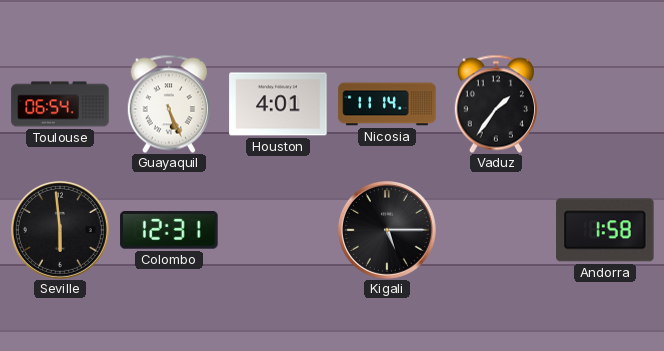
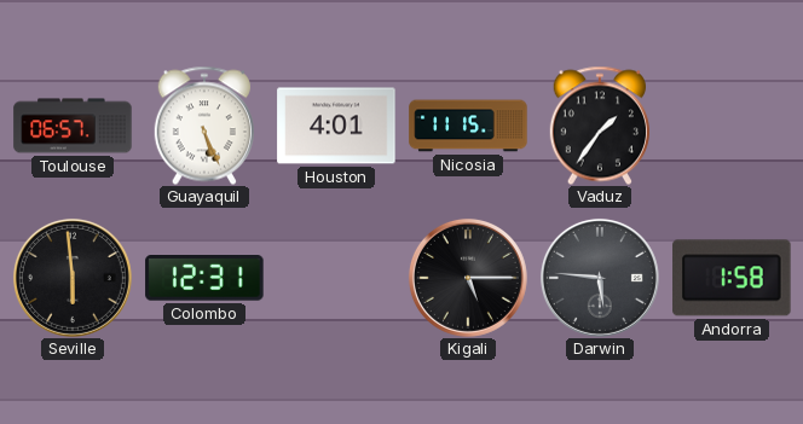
Toulouse: 06:54 -> 06:57 (73, 126)
Nicosia: 11:14 -> 11:15 (468, 126)
Darwin: none -> 5:46 (600, 278)
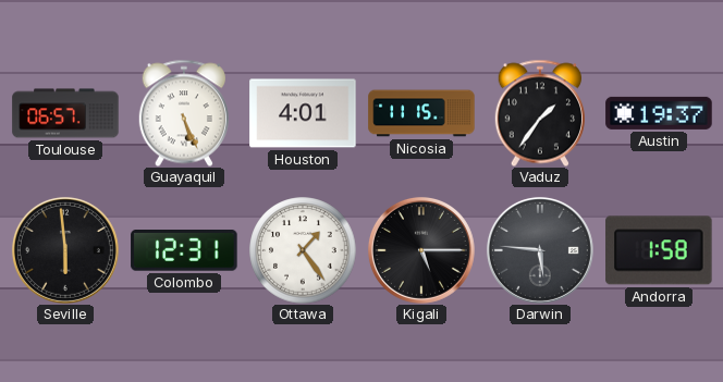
Austin: none -> 19:37 (659, 113)
Ottawa: none -> 1:24 (303, 250)
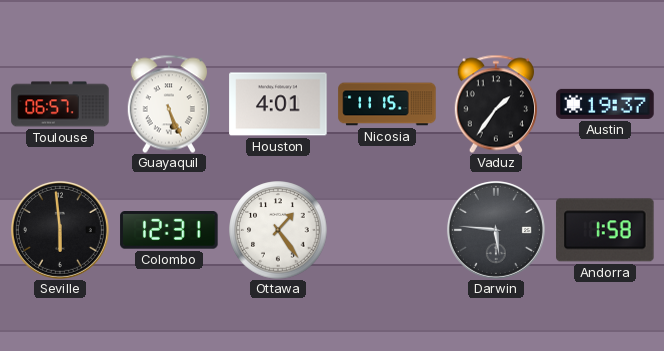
Kigali: 5:15 -> none (421, 250)
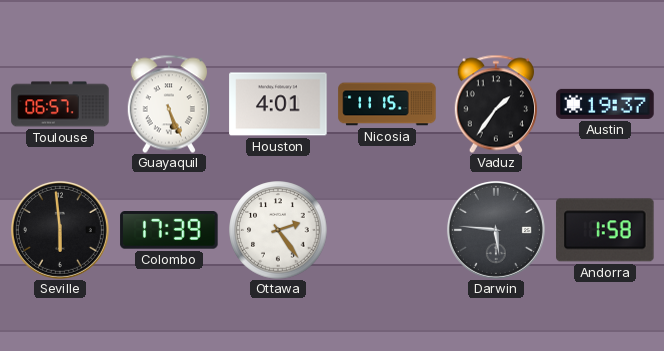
Colombo: 12:31 -> 17:39 (169, 231)
Ottawa: 1:24 -> 2:24 (278, 230)
